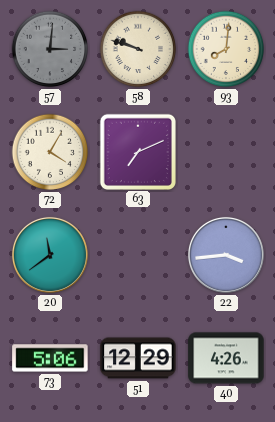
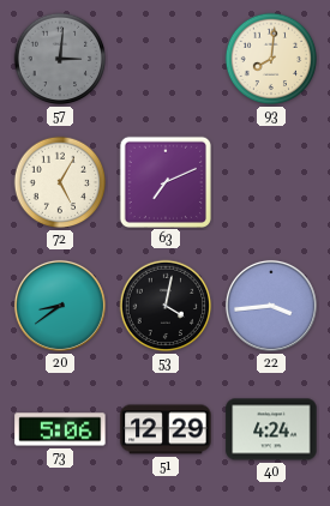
58: 9:48 -> none (138, 49)
72: 4:05 -> 5:05 (60, 182)
20: 11:39 -> 8:39 (60, 306)
53: none -> 4:02 (166, 306)
40: 4:26 -> 4:24 (271, 429)
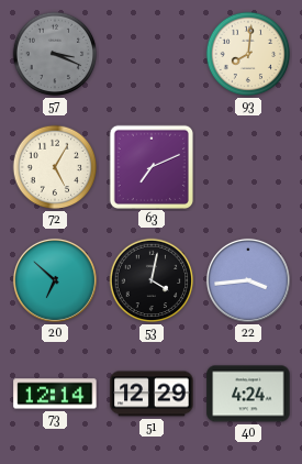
57: 3:01 -> 3:19 (55, 54)
20: 8:39 -> 6:52 (55, 280)
73: 5:06 -> 12:14 (55, 394)
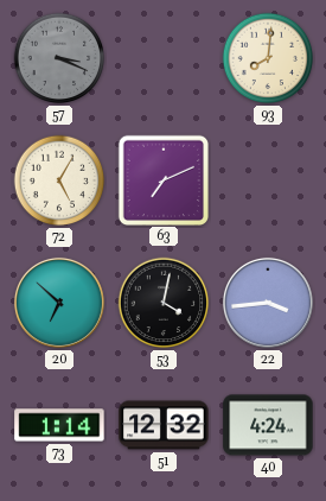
73: 12:14 -> 1:14 (59, 425)
51: 12:29 -> 12:32 (164, 425)
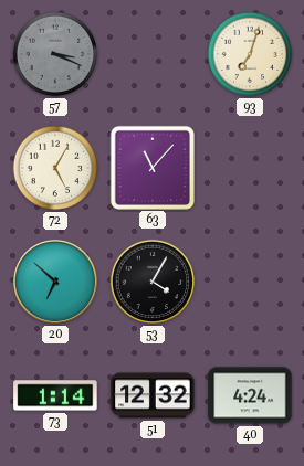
93: 8:01 -> 7:03 (250, 54)
63: 7:11 -> 11:07 (151, 167)
53: 4:02 -> 4:05 (153, 282)
22: 3:44 -> none (268, 303)
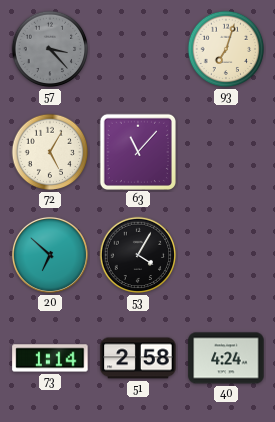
57: 3:19 -> 3:23 (50, 49)
51: 12:32 -> 2:58 (138, 358)
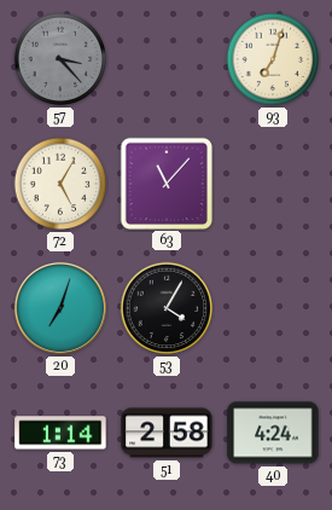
20: 6:52 -> 7:03 (60, 308)
